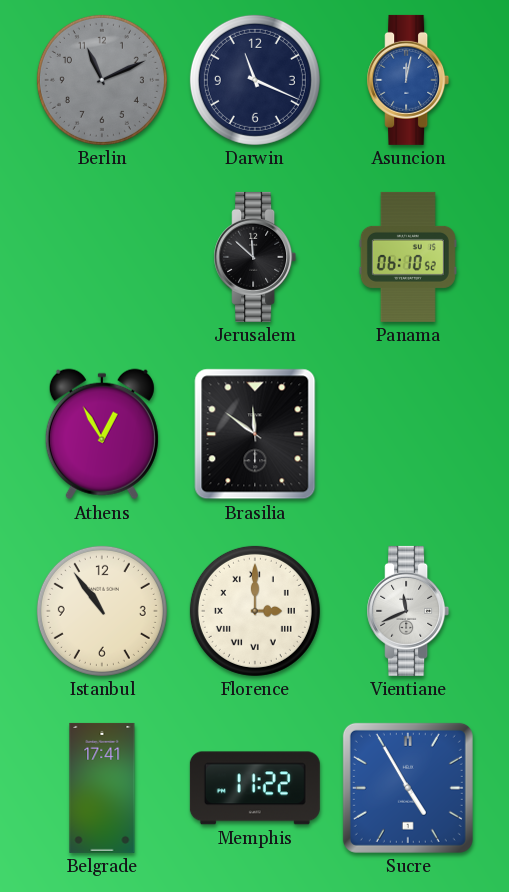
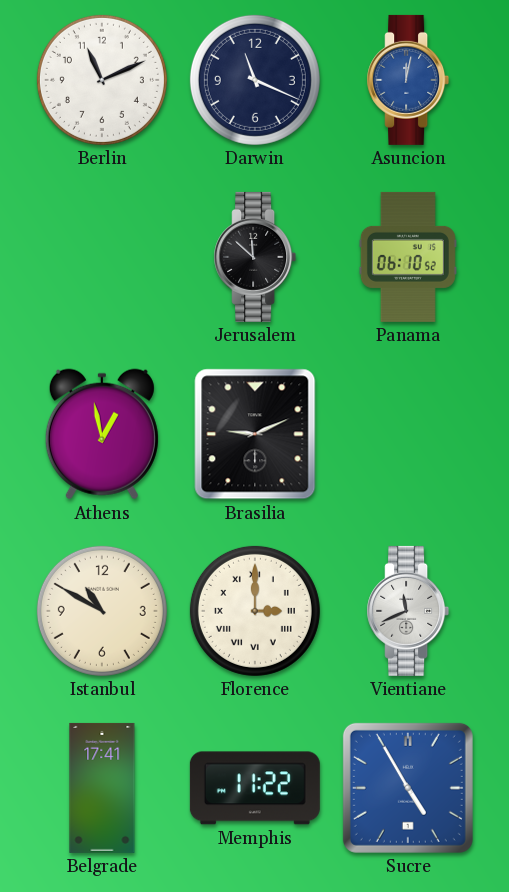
Berlin dial: grey -> white (102, 80)
Athens: 12:55 -> 12:58 (102, 434)
Brasilia: 11:51 -> 9:11 (255, 434)
Istanbul: 10:54 -> 10:50 (102, 611)
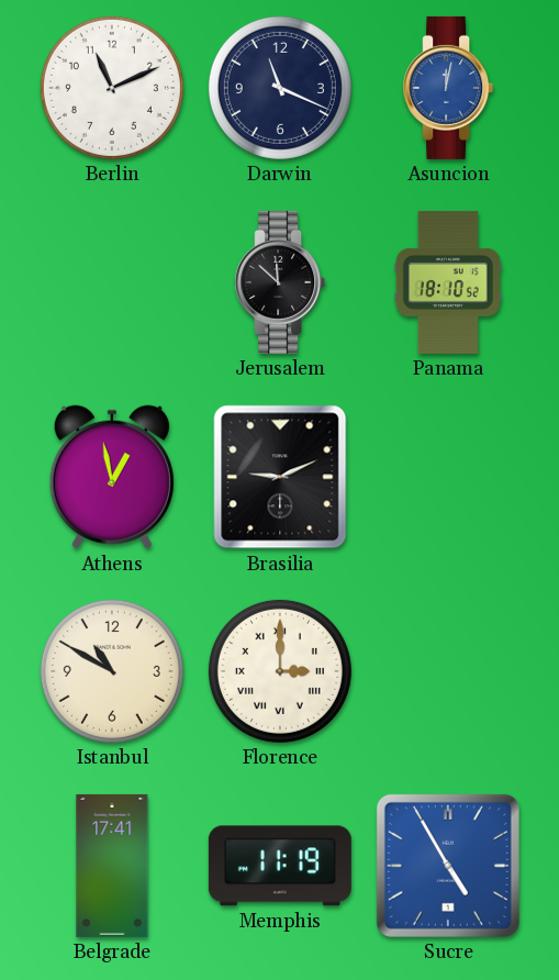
Panama: 06:10 -> 18:10 (448, 282)
Vientiane: 11:41 -> none (408, 611)
Memphis: 11:22 -> 11:19 (280, 866)
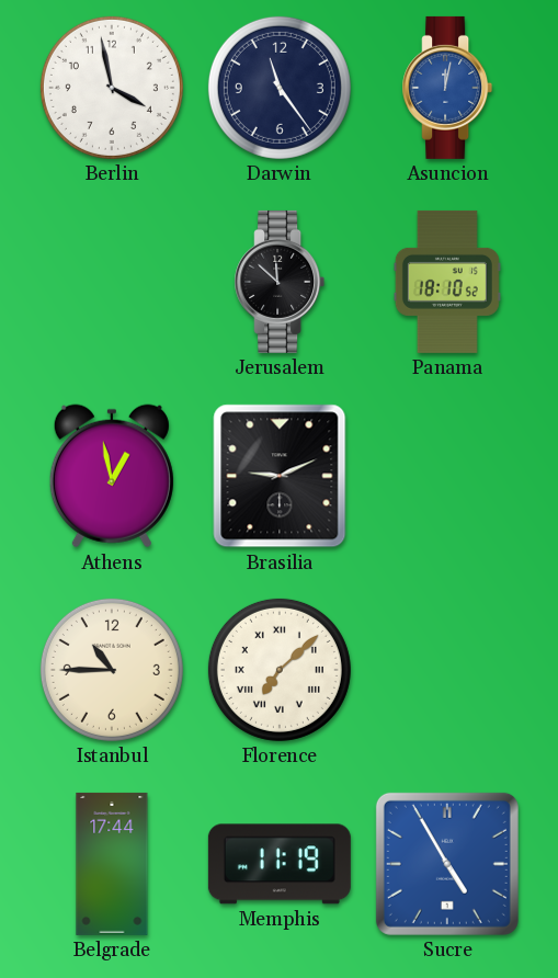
Berlin: 11:11 -> 3:58 (112, 88)
Darwin: 11:19 -> 11:24 (280, 88)
Istanbul: 10:50 -> 10:45 (112, 670)
Florence: 3:00 -> 7:08 (280, 670)
Belgrade: 17:41 -> 17:44 (112, 864)
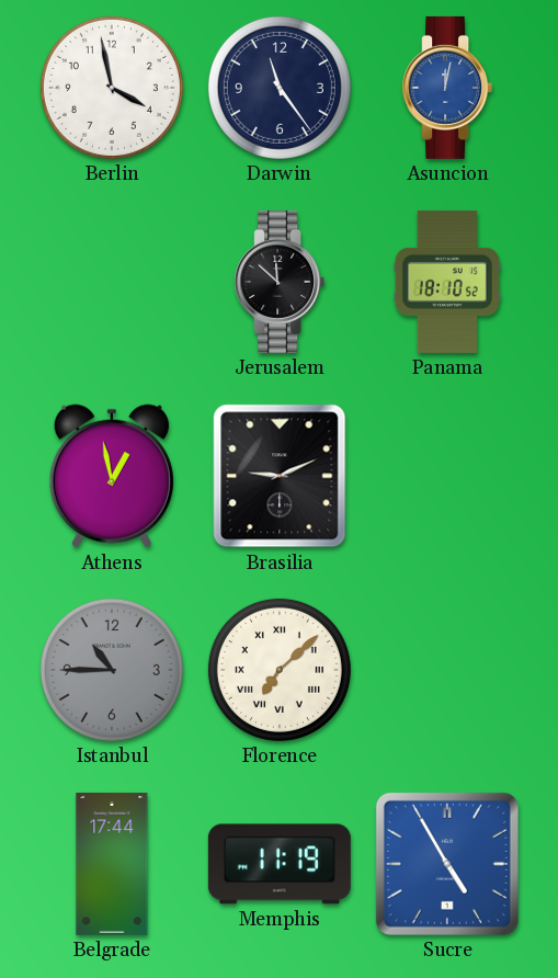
Istanbul dial: cream -> grey (112, 670)
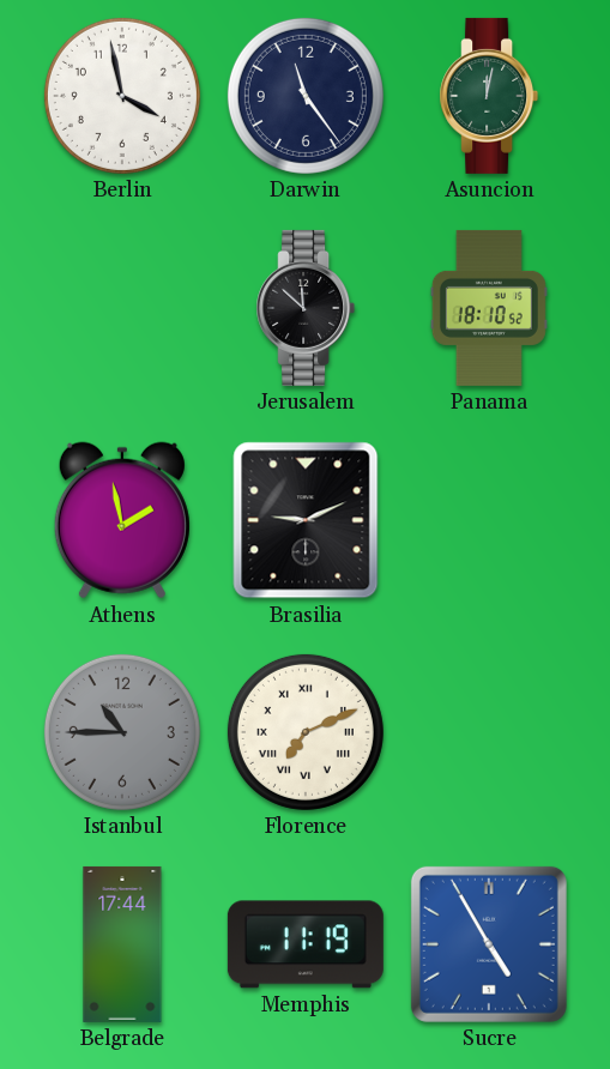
Asuncion dial: blue -> green (489, 96)
Athens: 12:58 -> 1:58 (122, 520)
Florence: 7:08 -> 7:11 (306, 732)
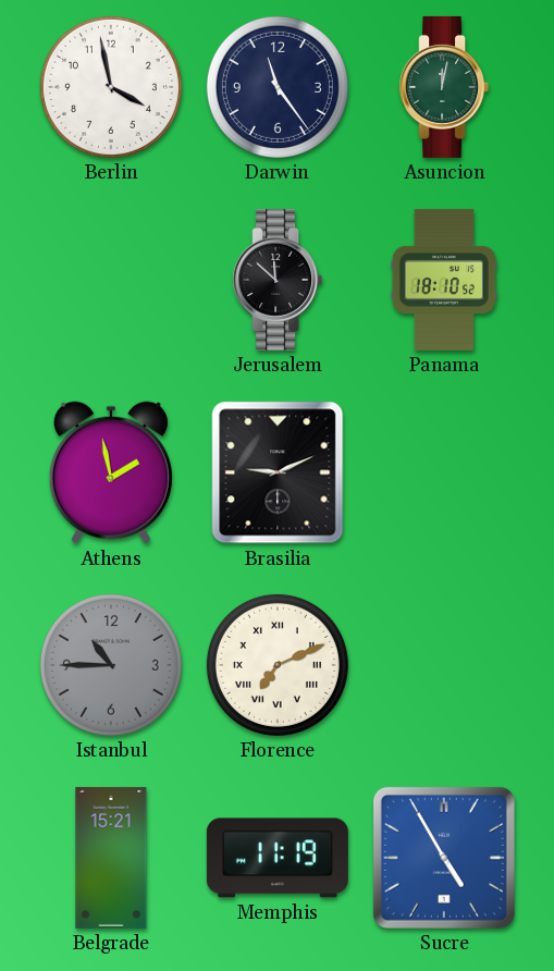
Belgrade: 17:44 -> 15:21 (111, 858)
